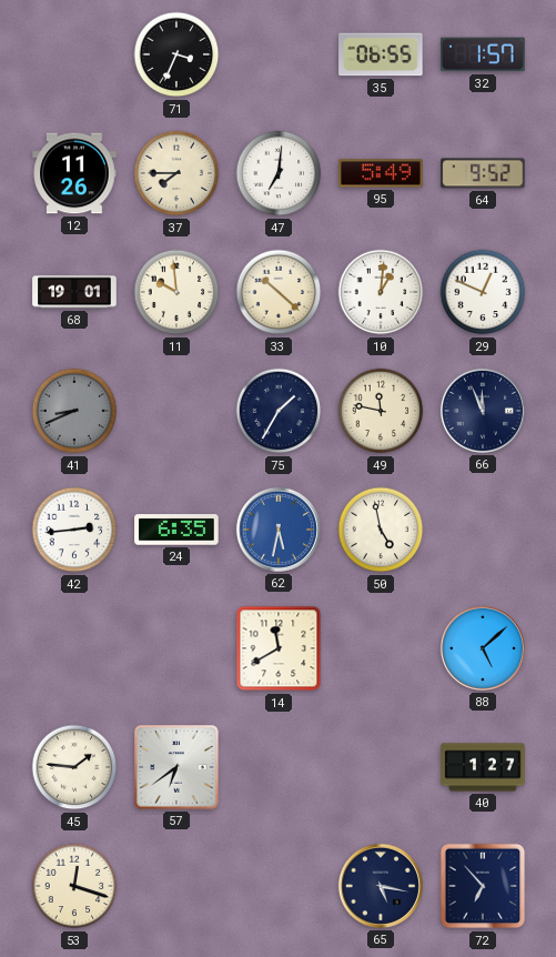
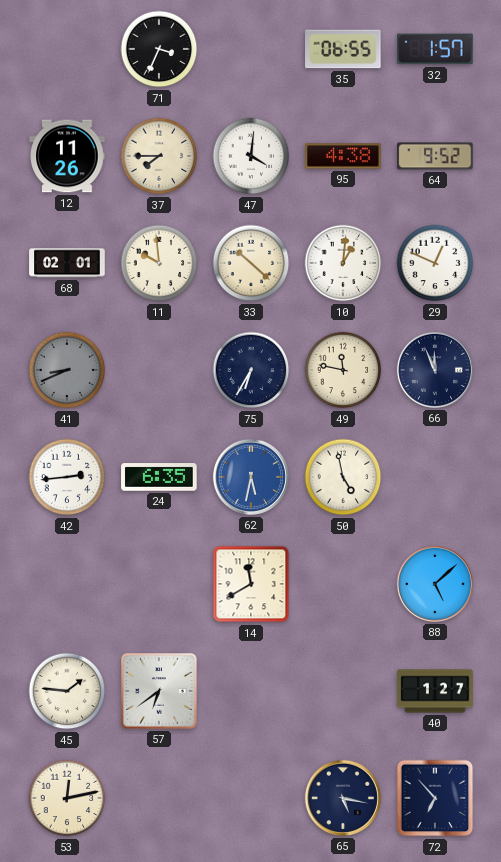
47: 7:01 -> 4:01 (251, 156)
95: 5:49 -> 4:38 (343, 156)
68: 19:01 -> 02:01 (67, 263)
75: 1:35 -> 6:35 (251, 370)
53: 12:18 -> 12:13 (67, 798)
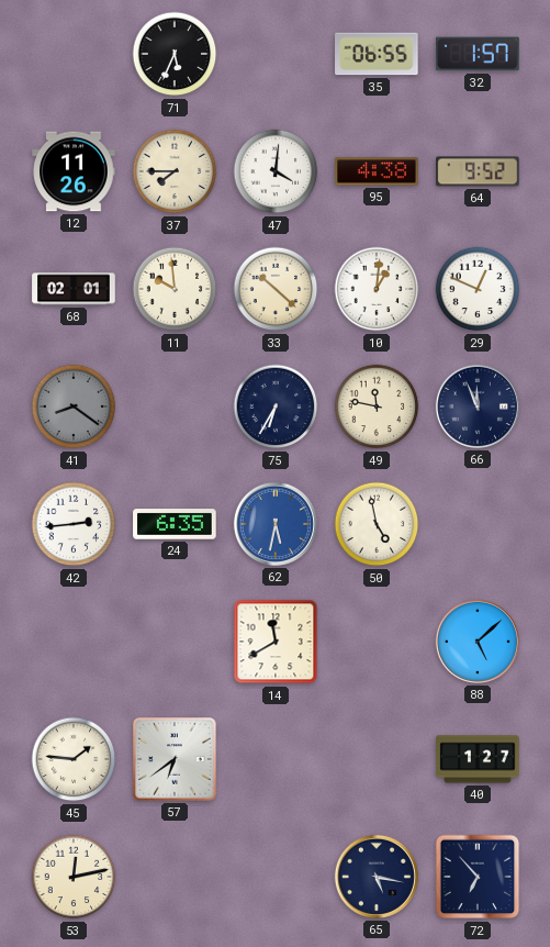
71: 3:34 -> 5:34 (175, 54)
41: 8:41 -> 8:21 (74, 406)
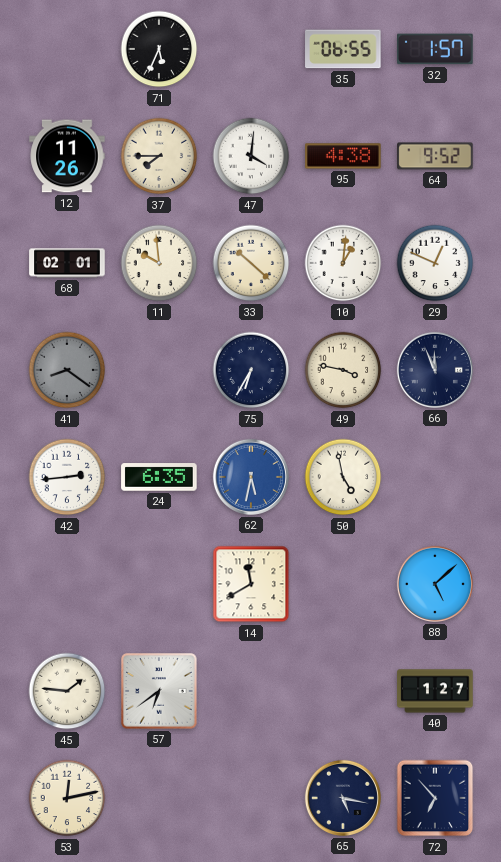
49: 11:47 -> 3:47 (343, 370)
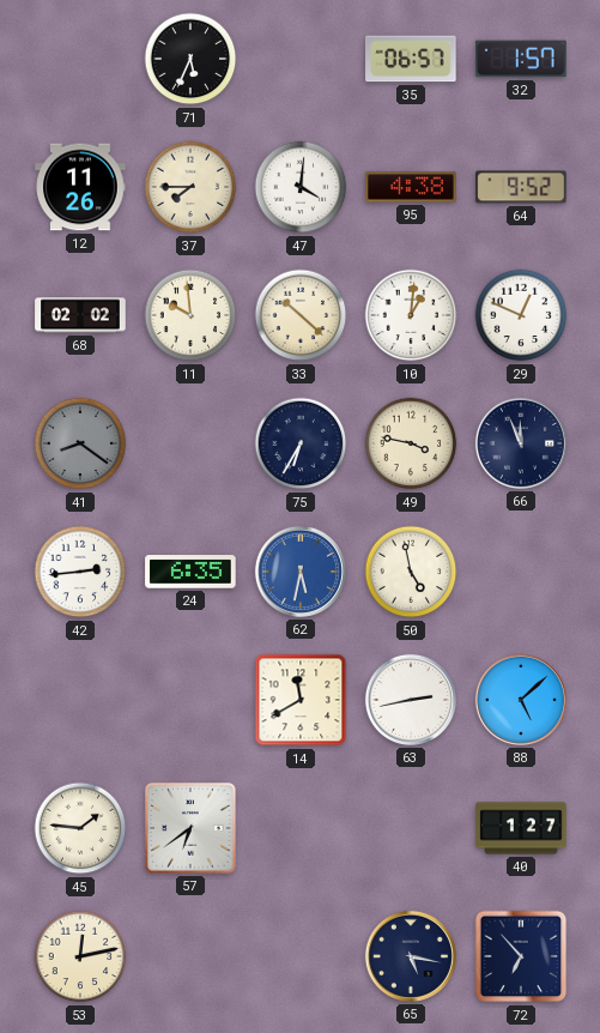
35: 06:55 -> 06:57 (411, 59)
68: 02:01 -> 02:02 (80, 315)
63: none -> 2:43 (411, 700)
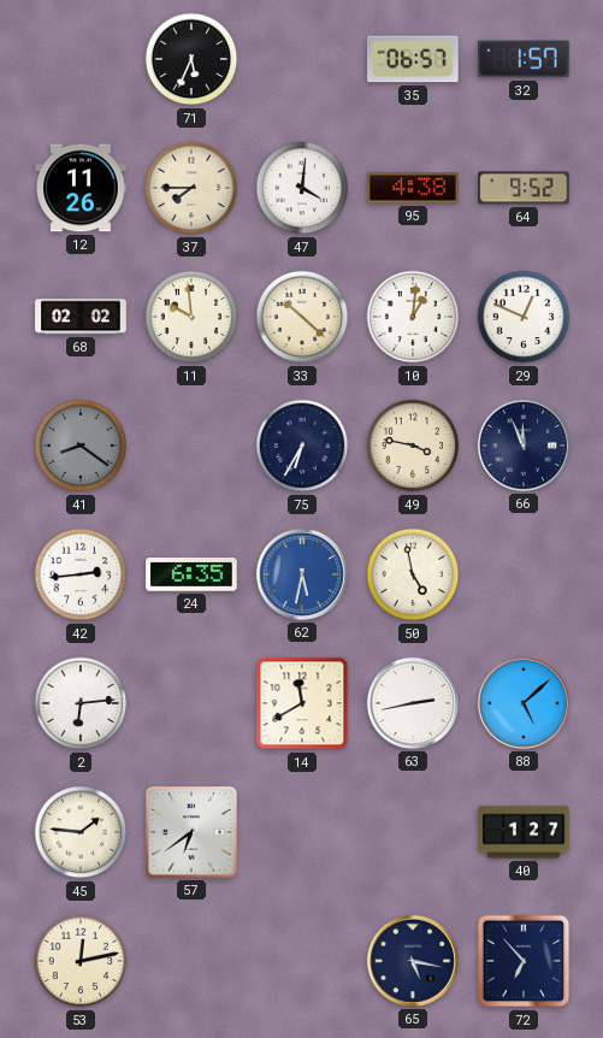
2: none -> 6:14 (81, 703)
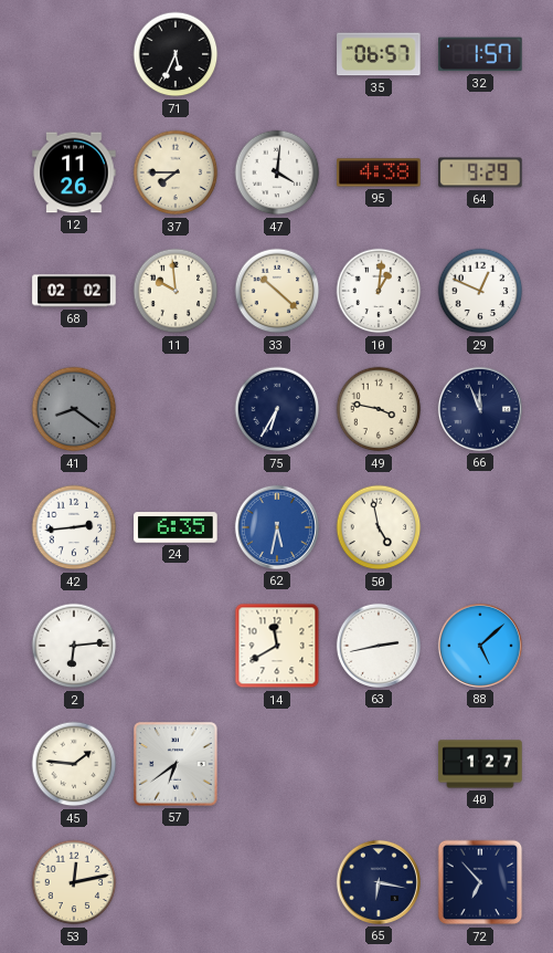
64: 9:52 -> 9:29 (480, 172)
65: 5:17 -> 6:17 (379, 882)
